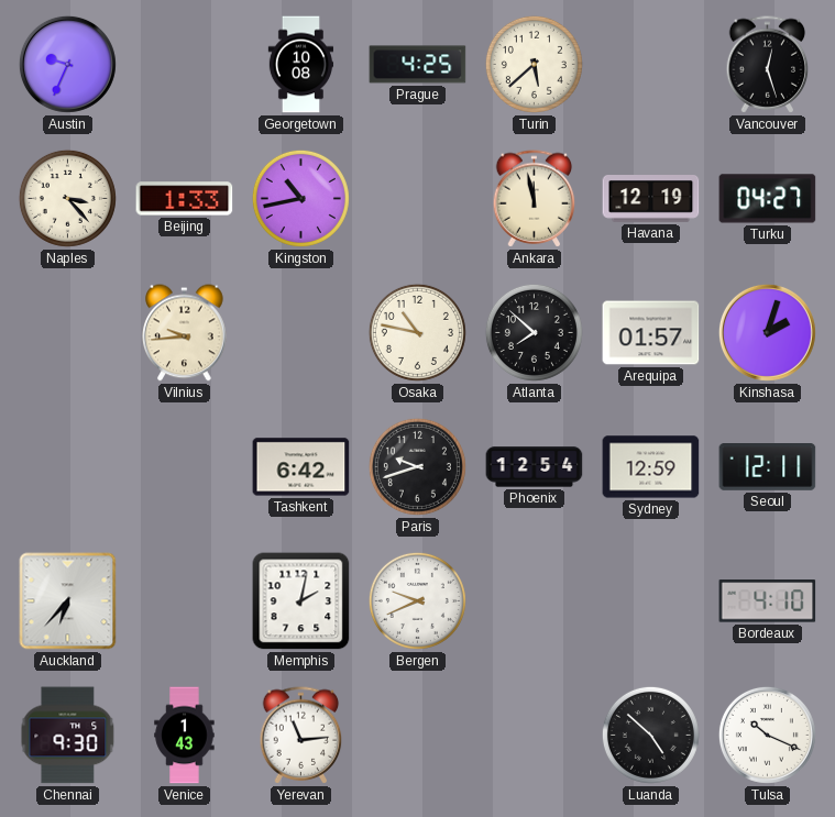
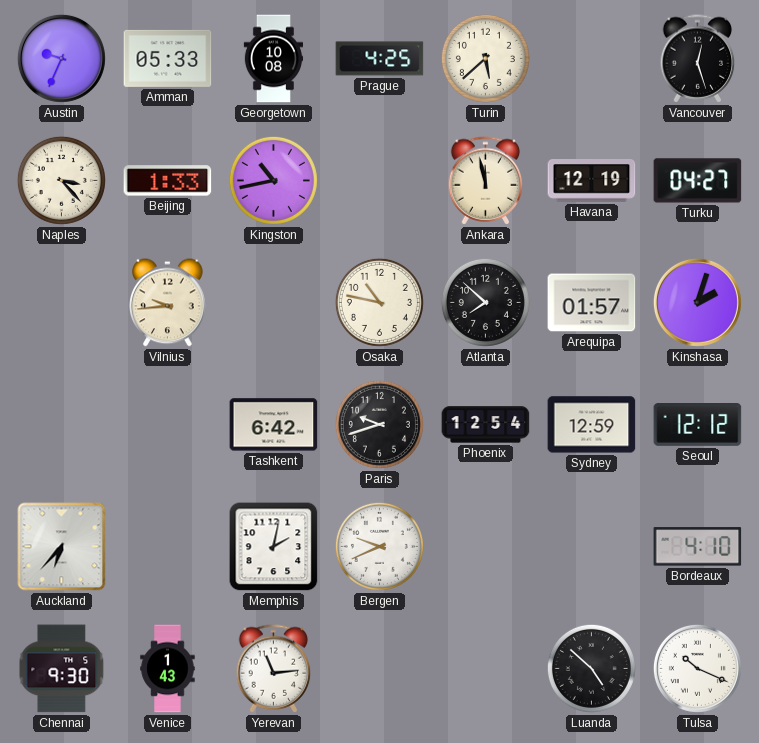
Amman: none -> 05:33 (168, 58)
Seoul: 12:11 -> 12:12 (698, 425)
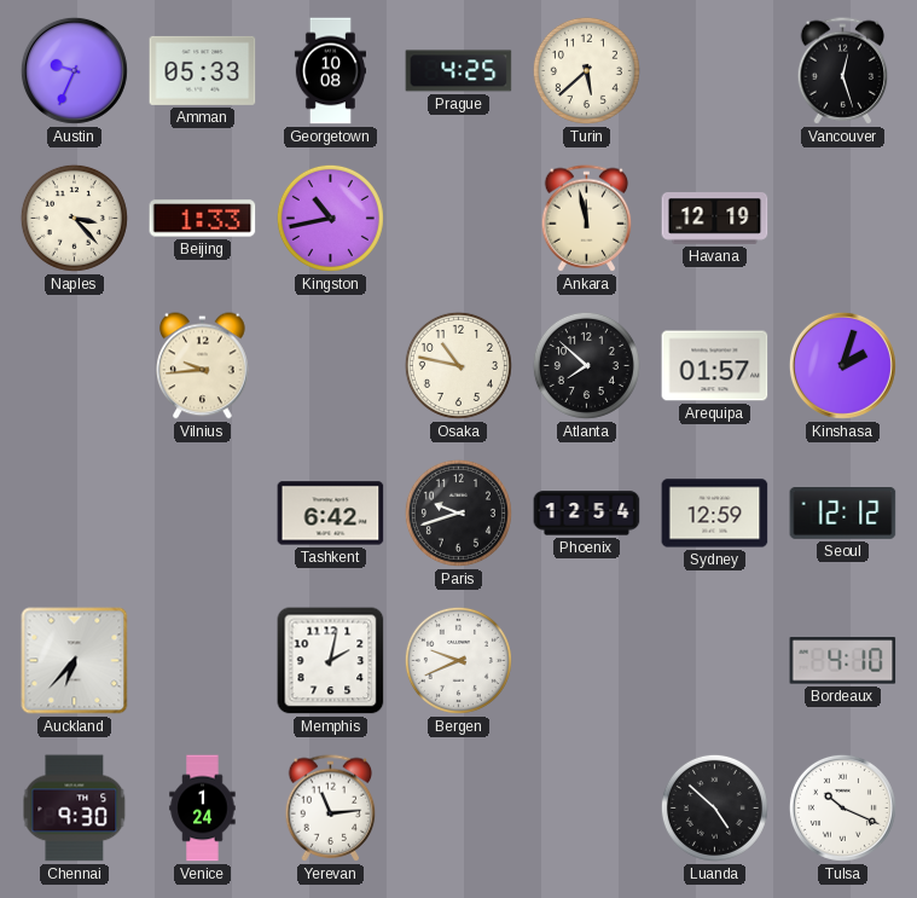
Turku: 04:27 -> none (698, 181)
Venice: 1:43 -> 1:24 (203, 809)
